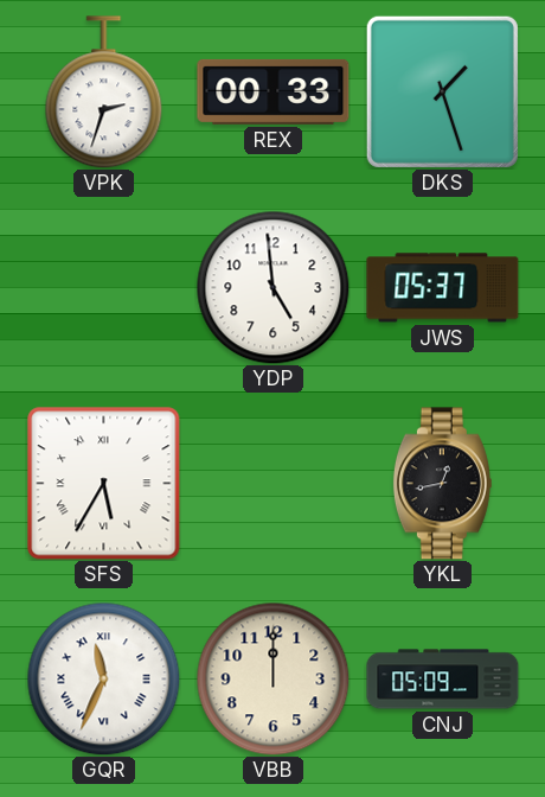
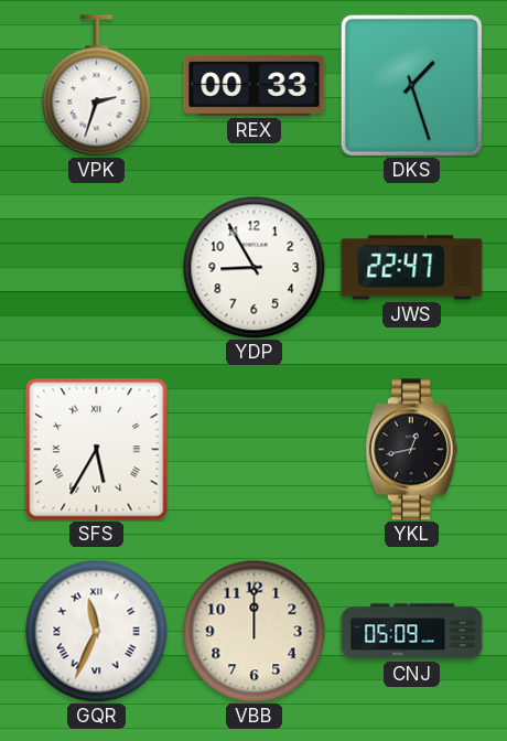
YDP: 4:59 -> 8:55 (253, 267)
JWS: 05:37 -> 22:47 (412, 268)
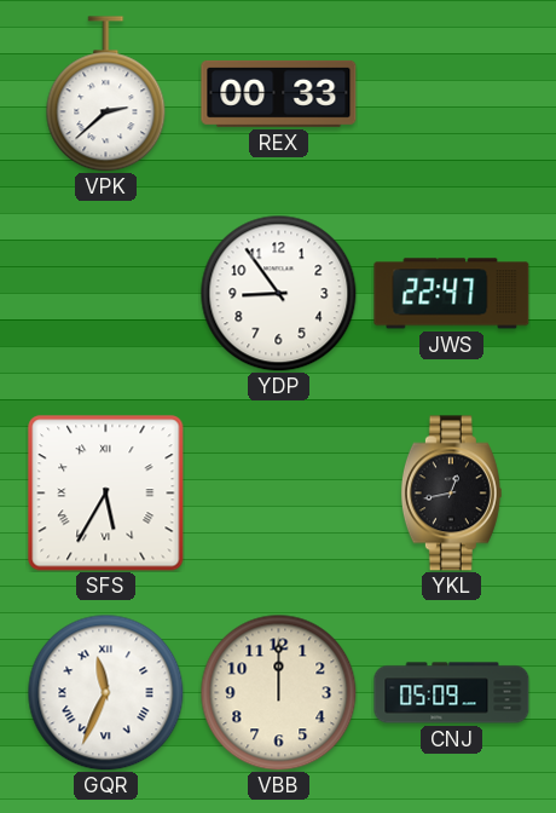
VPK: 2:33 -> 2:38 (106, 94)
DKS: 1:27 -> none (411, 85)
YDP: 8:55 -> 8:54 (278, 293)
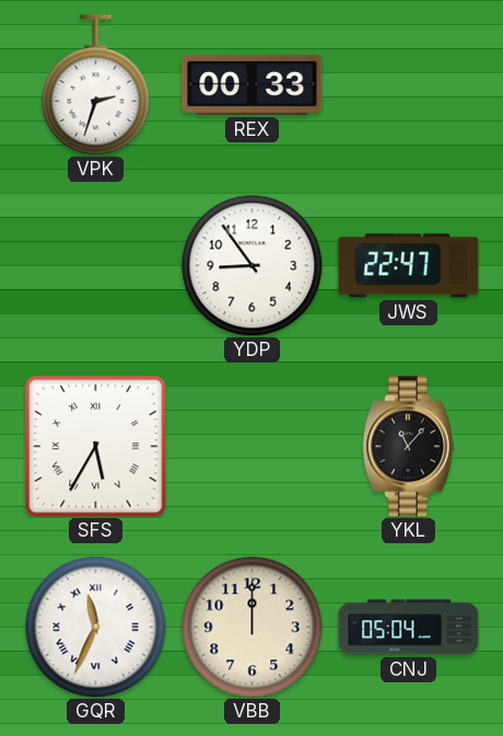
VPK: 2:38 -> 2:33 (96, 85)
YKL: 12:43 -> 11:07 (408, 447)
CNJ: 05:09 -> 05:04 (409, 628)
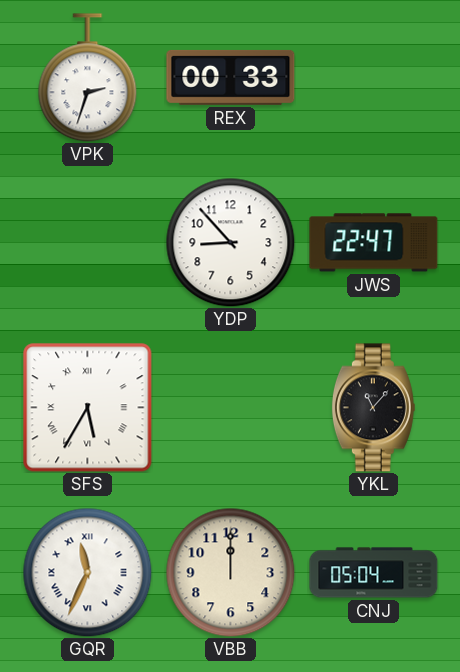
YDP: 8:54 -> 8:53 (230, 242)
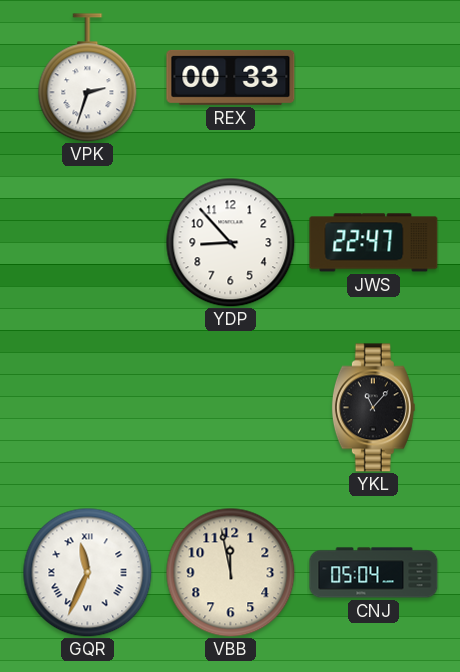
SFS: 5:35 -> none (88, 408)
VBB: 12:00 -> 11:58 (230, 572)
